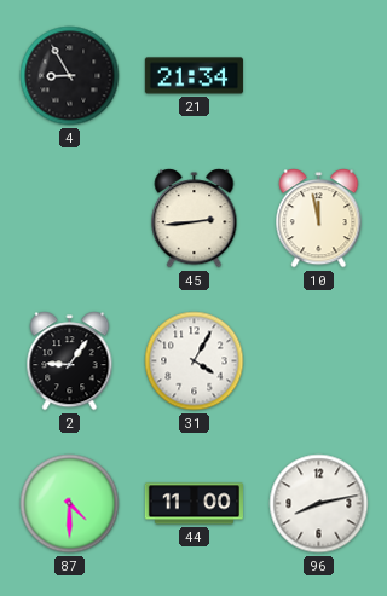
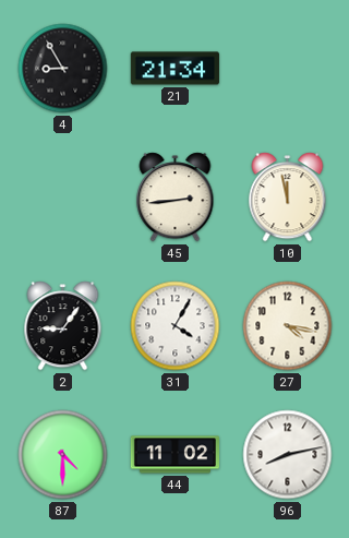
27: none -> 4:17 (288, 326)
44: 11:00 -> 11:02 (174, 455)
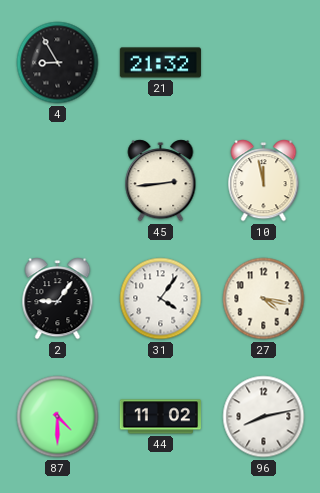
21: 21:34 -> 21:32 (160, 63)
31: 4:05 -> 4:06 (161, 299)
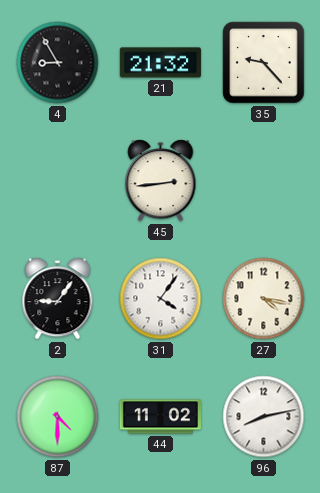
35: none -> 9:23 (264, 63)
10: 11:58 -> none (264, 181)
